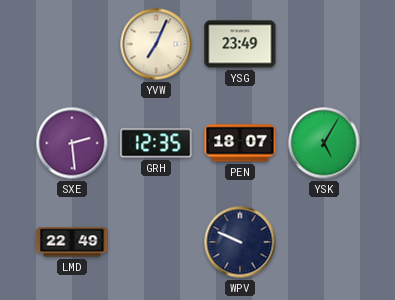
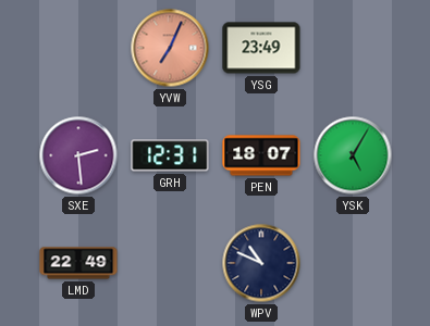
YVW dial: cream -> salmon (170, 48)
GRH: 12:35 -> 12:31 (170, 155)
WPV: 9:49 -> 10:49 (261, 263)
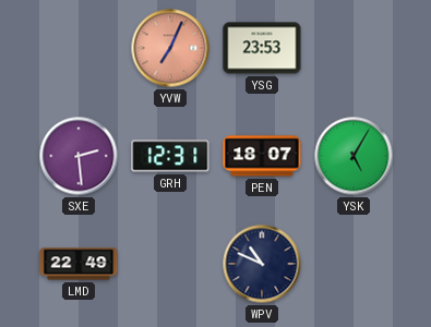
YSG: 23:49 -> 23:53 (262, 48)
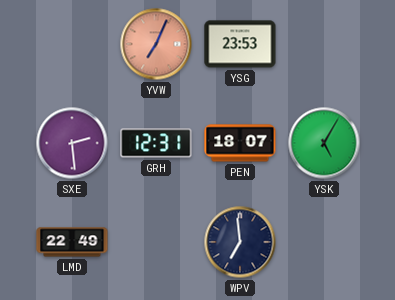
WPV: 10:49 -> 6:59 (240, 242)
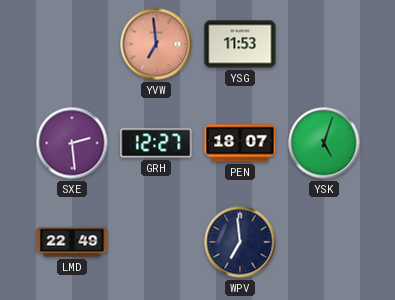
YVW: 7:04 -> 6:59 (156, 44)
YSG: 23:53 -> 11:53 (240, 44)
GRH: 12:31 -> 12:27 (156, 143)
YSK: 5:05 -> 5:03 (324, 143)
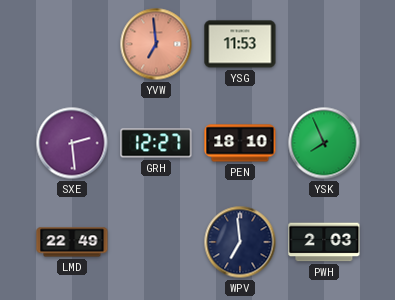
PEN: 18:07 -> 18:10 (240, 143)
YSK: 5:03 -> 7:56 (324, 143)
PWH: none -> 2:03 (324, 242)
